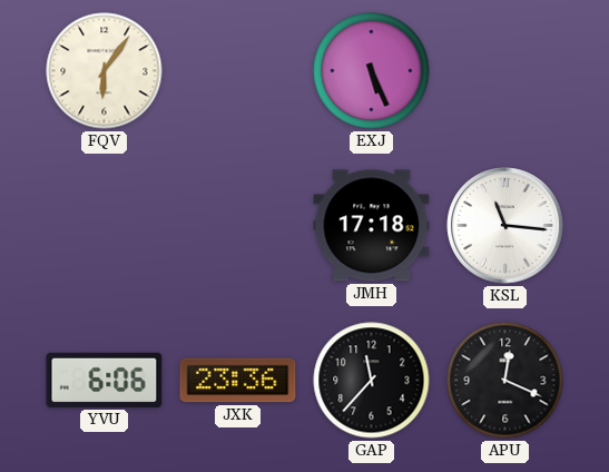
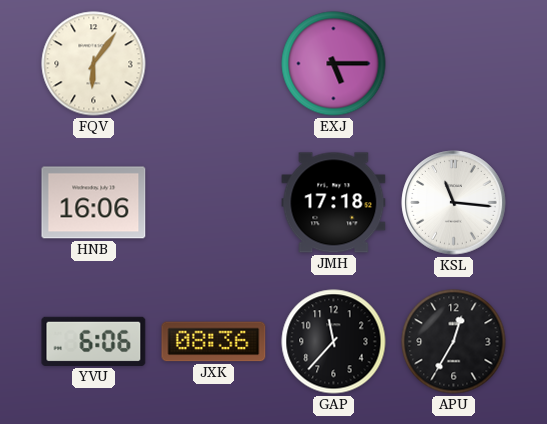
EXJ: 5:26 -> 5:15 (334, 64)
HNB: none -> 16:06 (94, 203)
JXK: 23:36 -> 08:36 (214, 342)
APU: 12:19 -> 12:35 (454, 342)
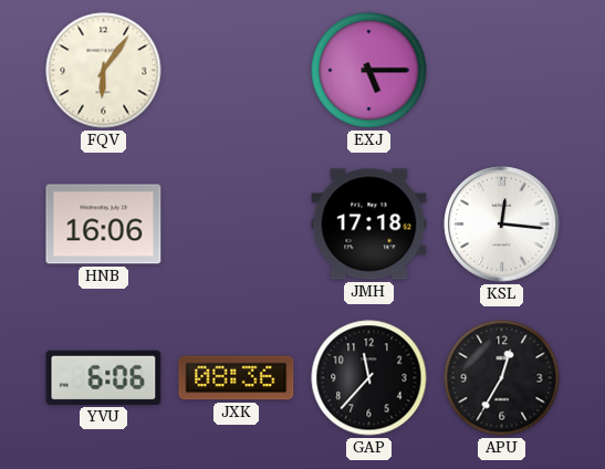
KSL: 11:16 -> 12:16 (502, 225)
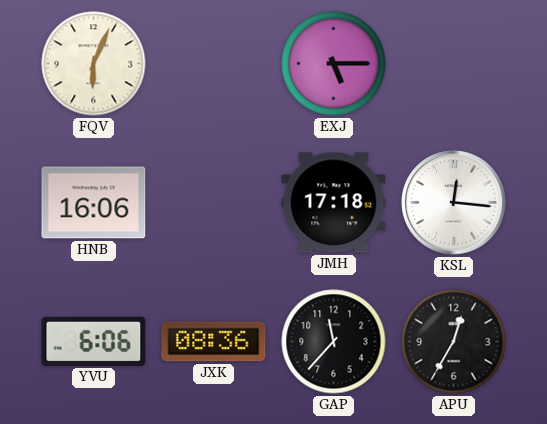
FQV: 6:06 -> 6:04 (94, 64)
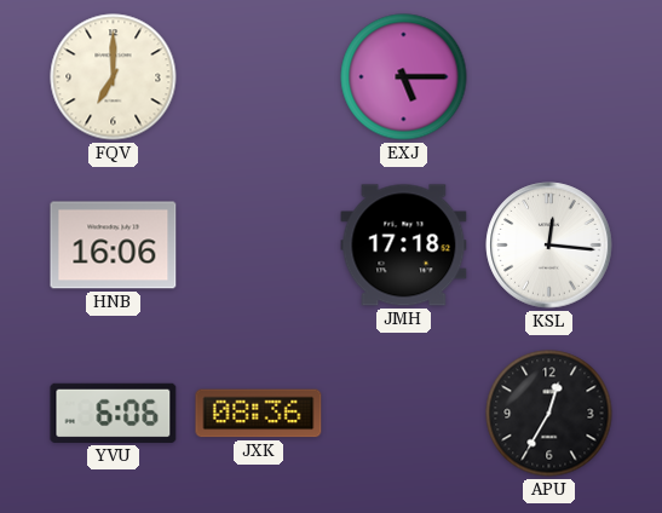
FQV: 6:04 -> 7:00 (114, 77)
GAP: 11:37 -> none (334, 342)
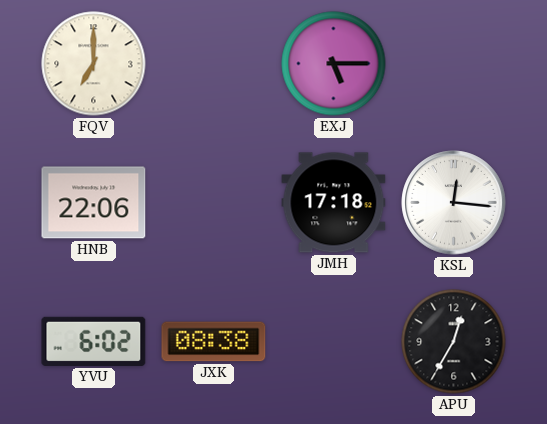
HNB: 16:06 -> 22:06 (94, 203)
YVU: 6:06 -> 6:02 (94, 341)
JXK: 08:36 -> 08:38 (214, 342)
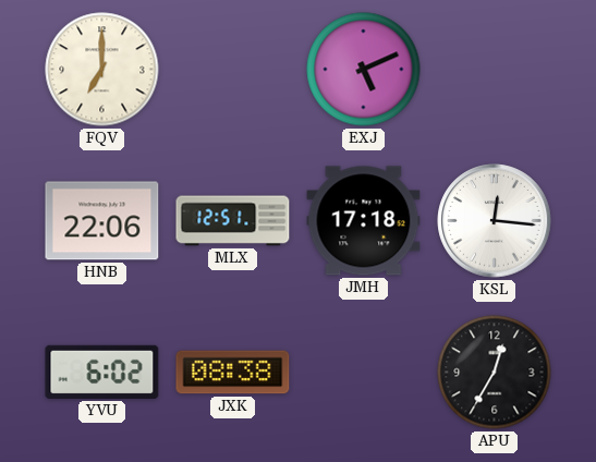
EXJ: 5:15 -> 5:11 (364, 70)
MLX: none -> 12:51 (233, 221)
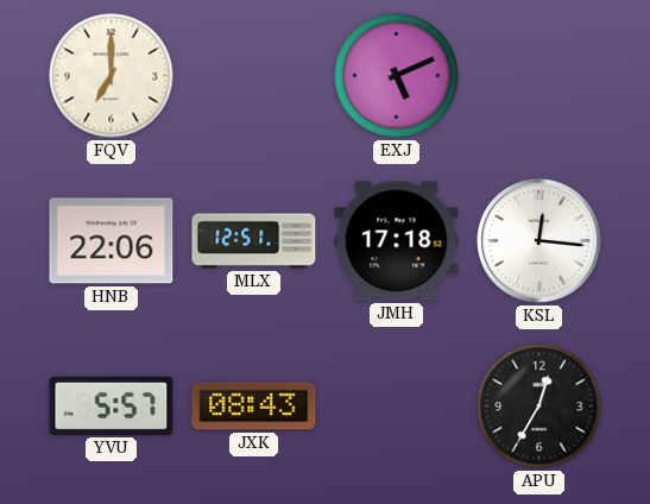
YVU: 6:02 -> 5:57 (112, 405)
JXK: 08:38 -> 08:43 (254, 407)
